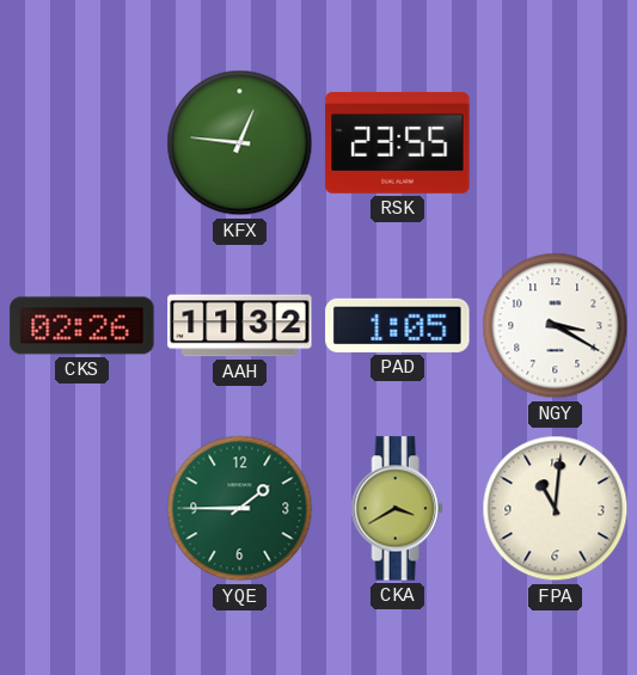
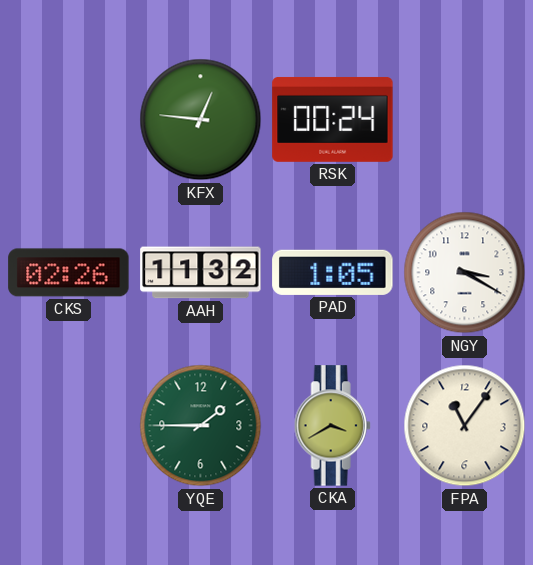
RSK: 23:55 -> 00:24 (333, 119)
FPA: 11:01 -> 11:06 (465, 426)
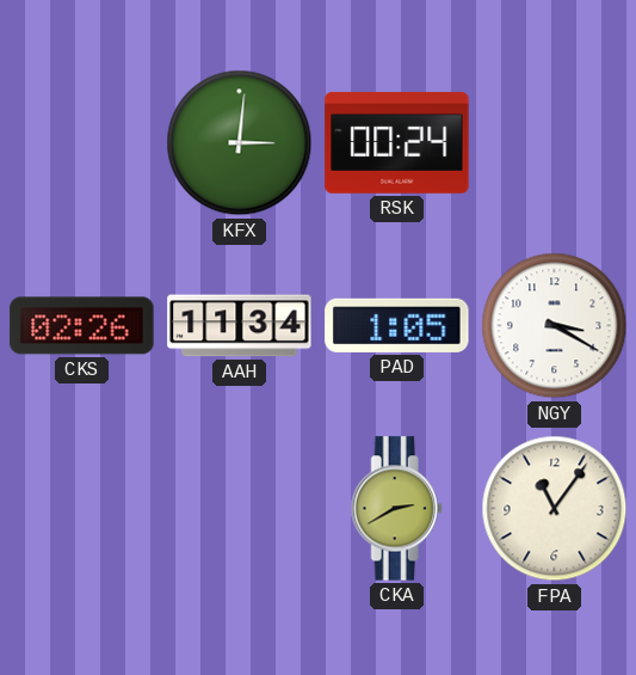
KFX: 12:46 -> 3:01 (240, 143)
AAH: 11:32 -> 11:34 (240, 326)
YQE: 1:45 -> none (201, 426)
CKA: 3:40 -> 2:40 (396, 509)
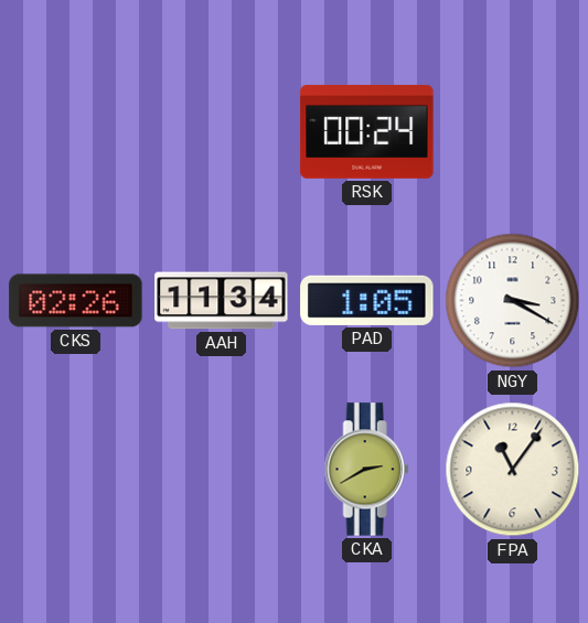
KFX: 3:01 -> none (240, 143)
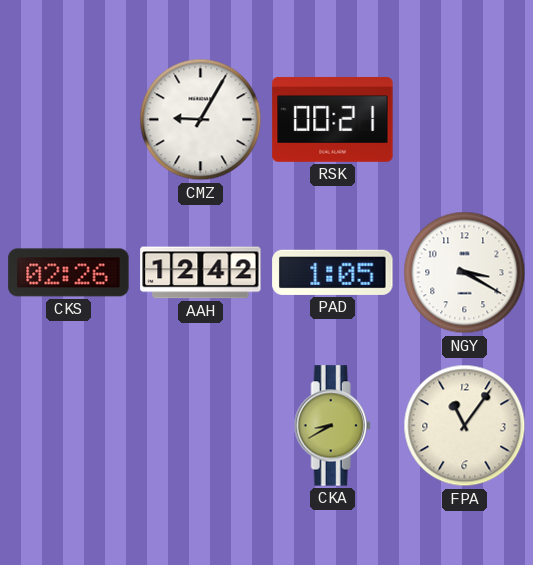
CMZ: none -> 9:05 (201, 120)
RSK: 00:24 -> 00:21 (333, 119)
AAH: 11:34 -> 12:42 (201, 273)
CKA: 2:40 -> 8:40 (332, 426)
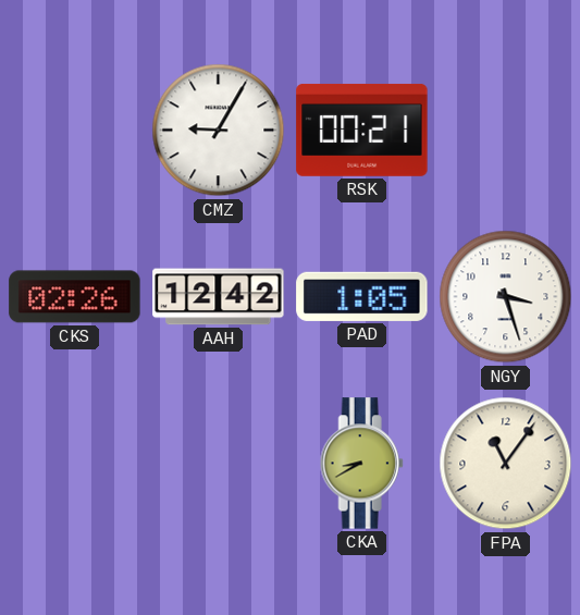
NGY: 3:20 -> 3:27 (506, 297)
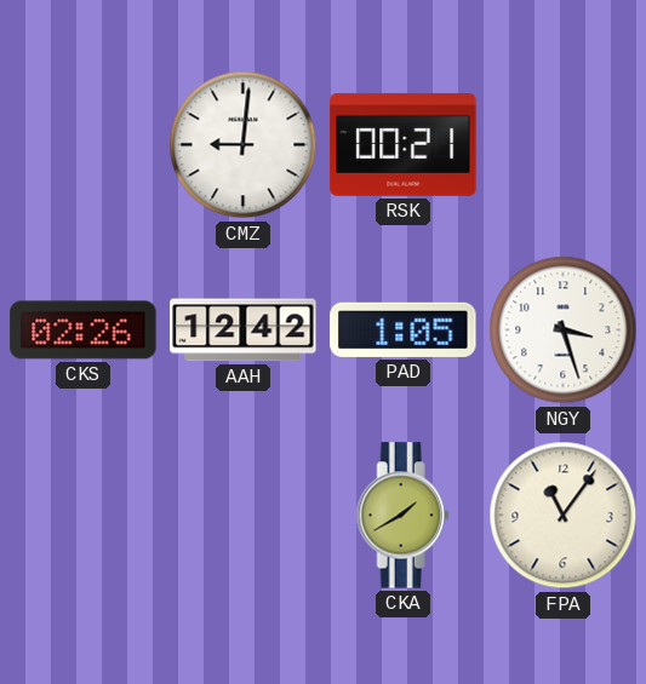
CMZ: 9:05 -> 9:01 (244, 145)
CKA: 8:40 -> 1:40 (402, 516)
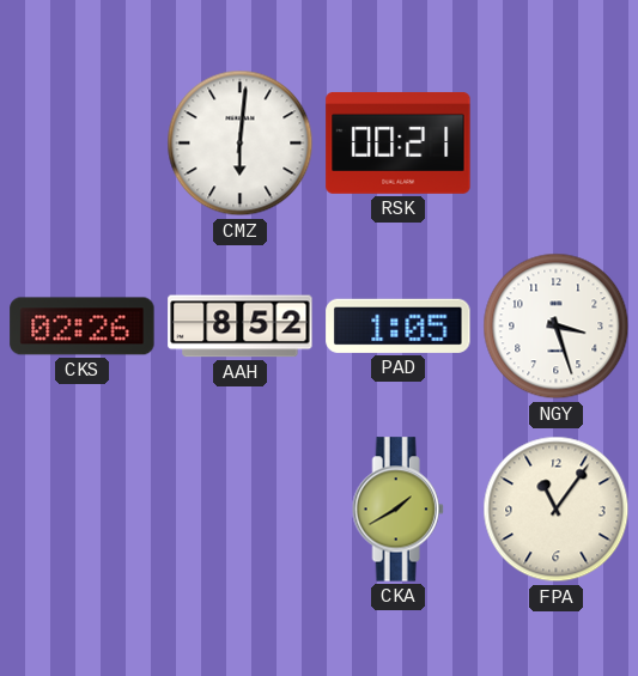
CMZ: 9:01 -> 6:01 (241, 144)
AAH: 12:42 -> 8:52 (241, 327)
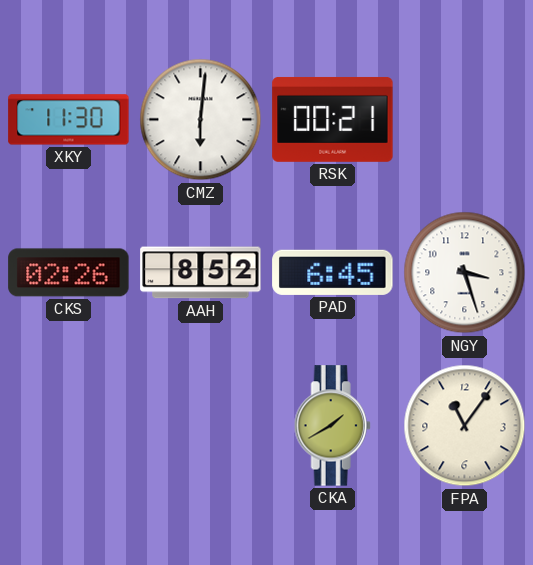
XKY: none -> 11:30 (69, 120)
PAD: 1:05 -> 6:45 (333, 272)
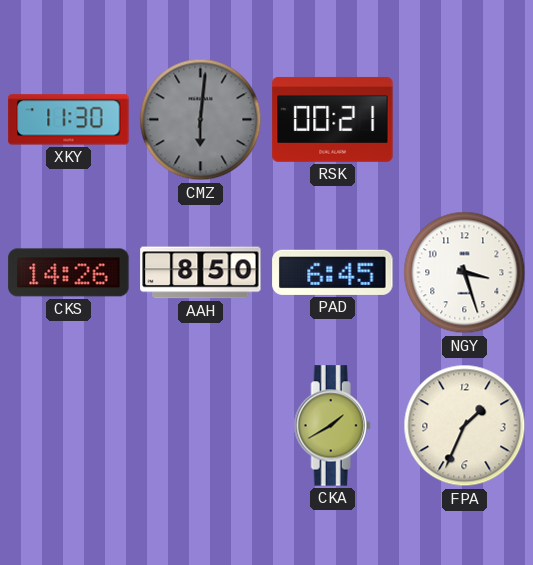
CMZ dial: white -> grey (201, 120)
CKS: 02:26 -> 14:26 (69, 273)
AAH: 8:52 -> 8:50 (201, 273)
FPA: 11:06 -> 1:34 (465, 426)
